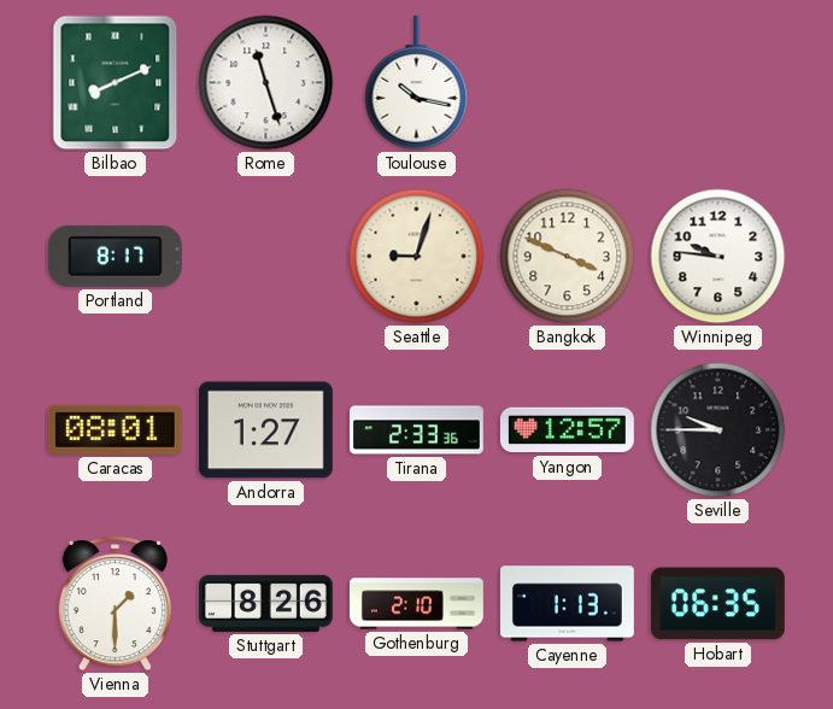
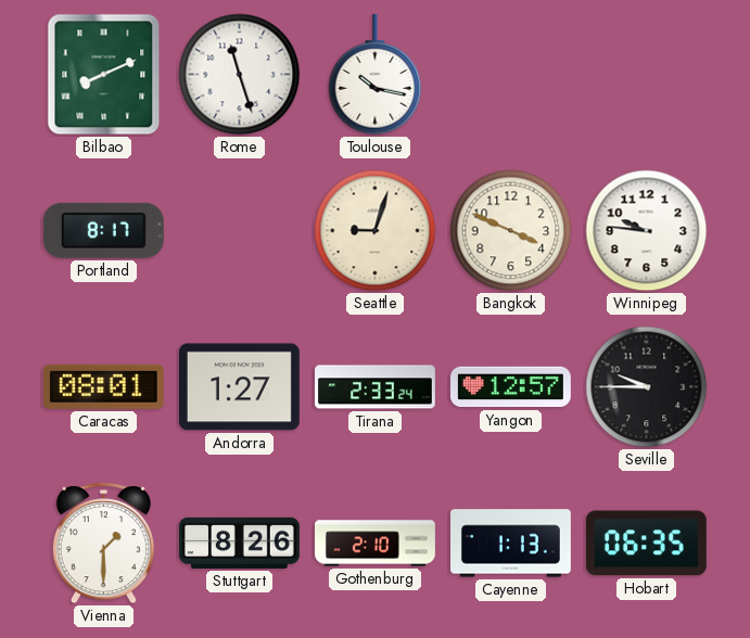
Tirana: 2:33:36 -> 2:33:24 (376, 387)
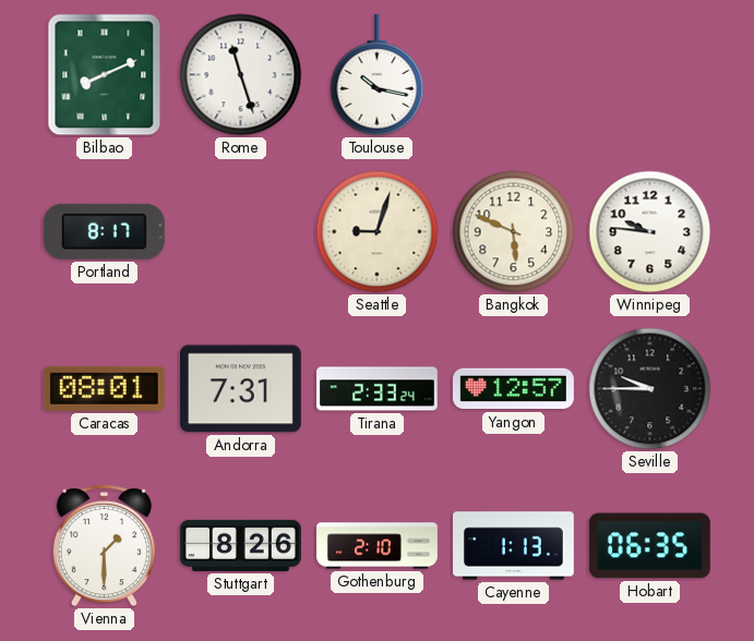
Bangkok: 3:49 -> 5:49 (514, 232)
Andorra: 1:27 -> 7:31 (240, 389)
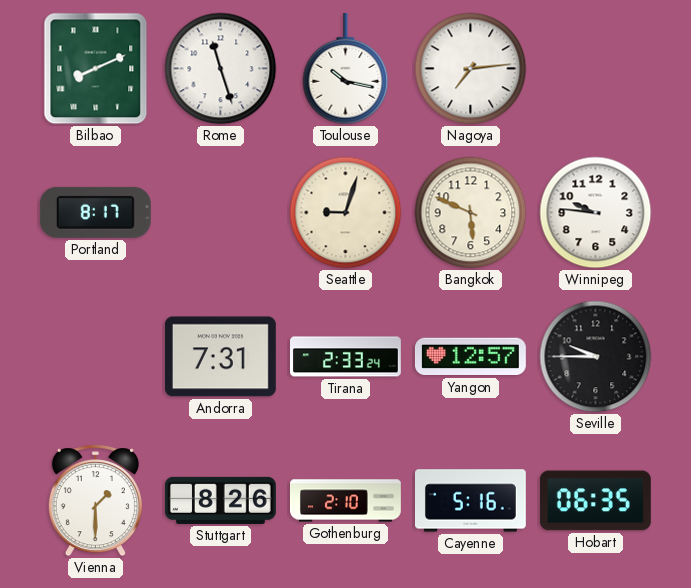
Nagoya: none -> 7:14 (471, 69)
Caracas: 08:01 -> none (104, 388)
Cayenne: 1:13 -> 5:16 (471, 501)
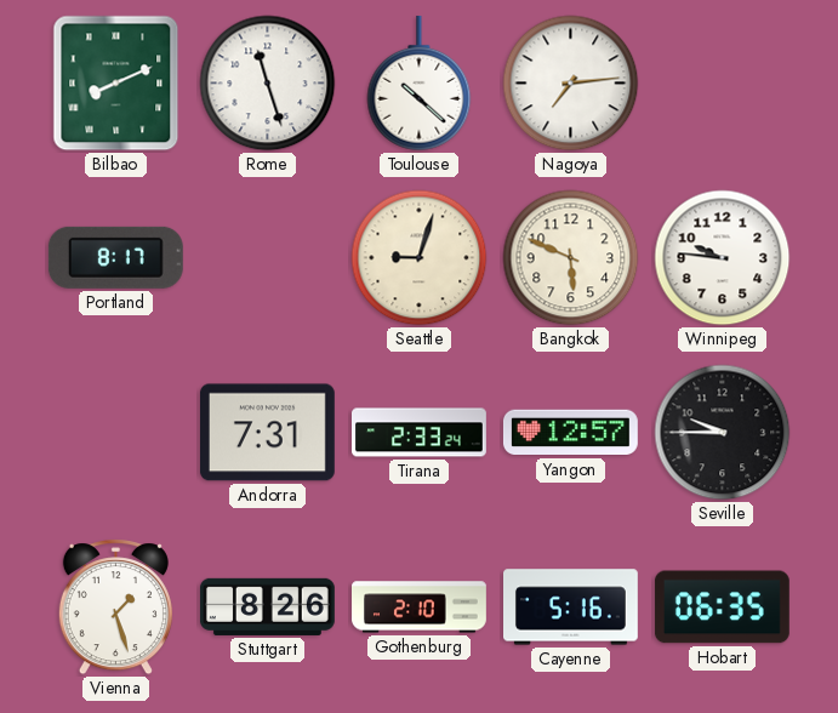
Toulouse: 10:17 -> 10:22 (420, 84)
Vienna: 1:30 -> 1:27 (115, 608)
